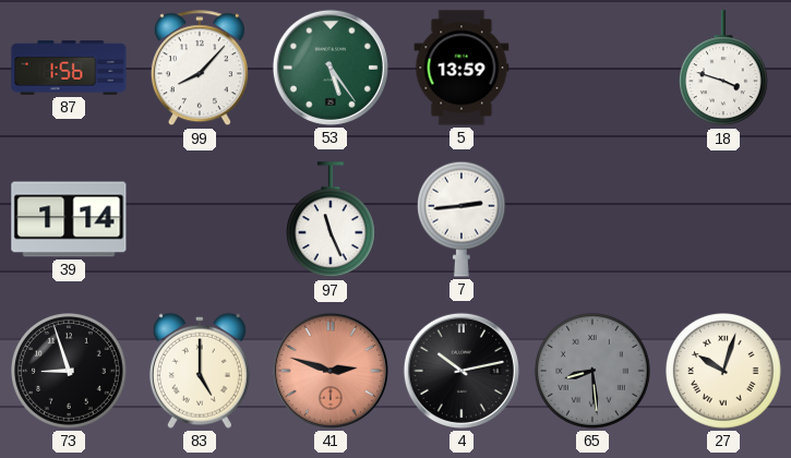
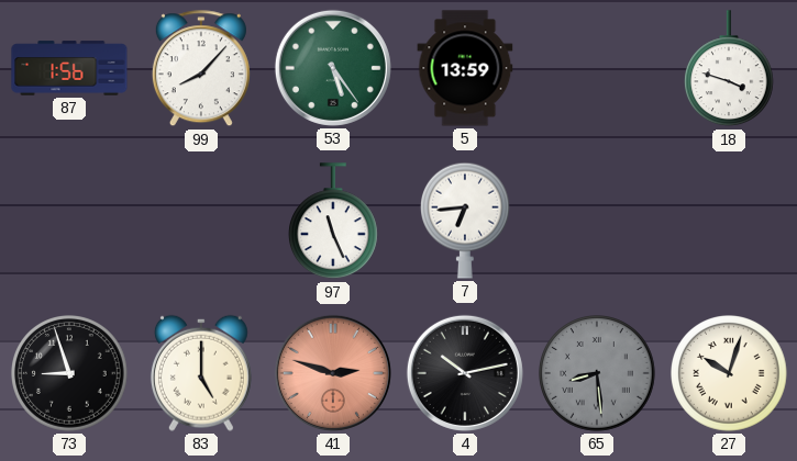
39: 1:14 -> none (69, 219)
7: 2:44 -> 6:44 (466, 221)
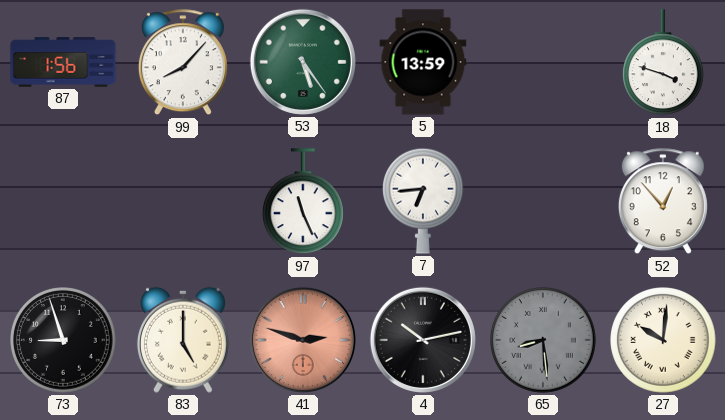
52: none -> 12:53 (663, 202)
27: 10:03 -> 10:01 (663, 340)
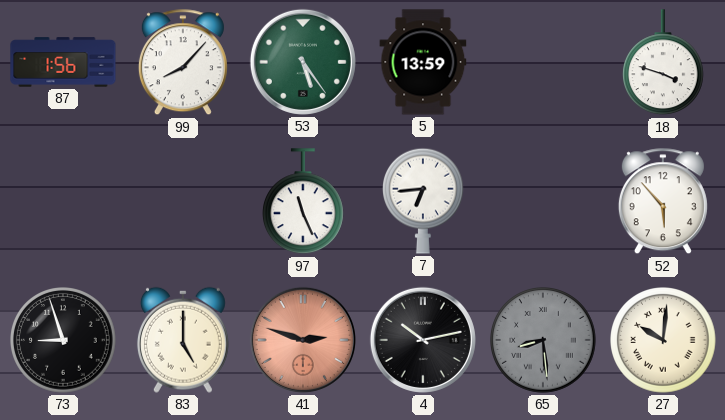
52: 12:53 -> 5:53 (663, 202)
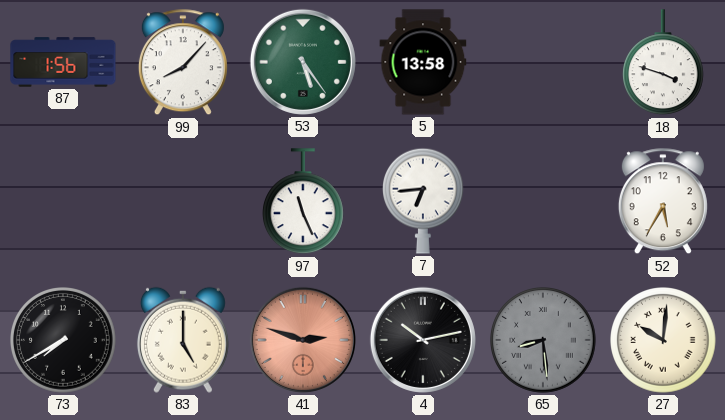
5: 13:59 -> 13:58 (423, 62)
52: 5:53 -> 5:35 (663, 202)
73: 8:57 -> 7:40 (63, 340)
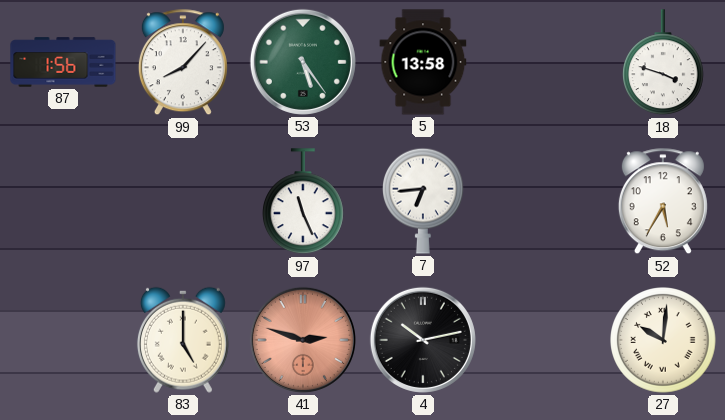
73: 7:40 -> none (63, 340)
65: 8:29 -> none (543, 340)
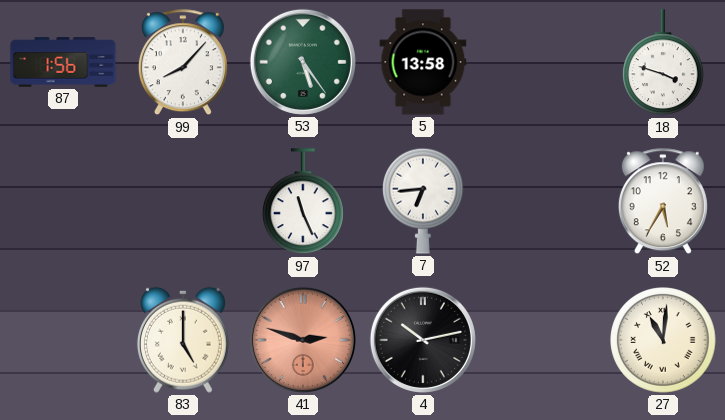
27: 10:01 -> 11:01 (663, 340)
